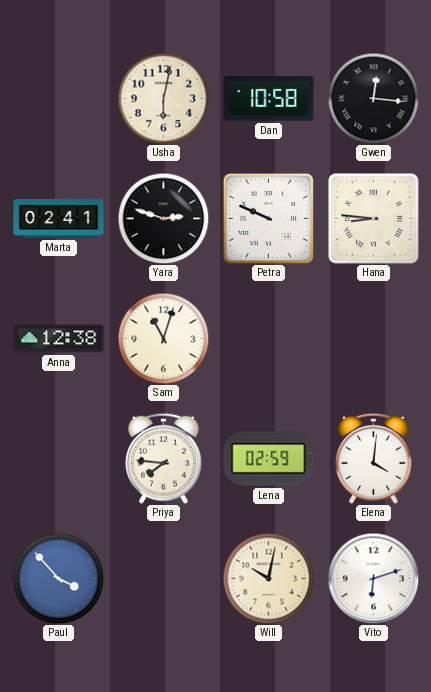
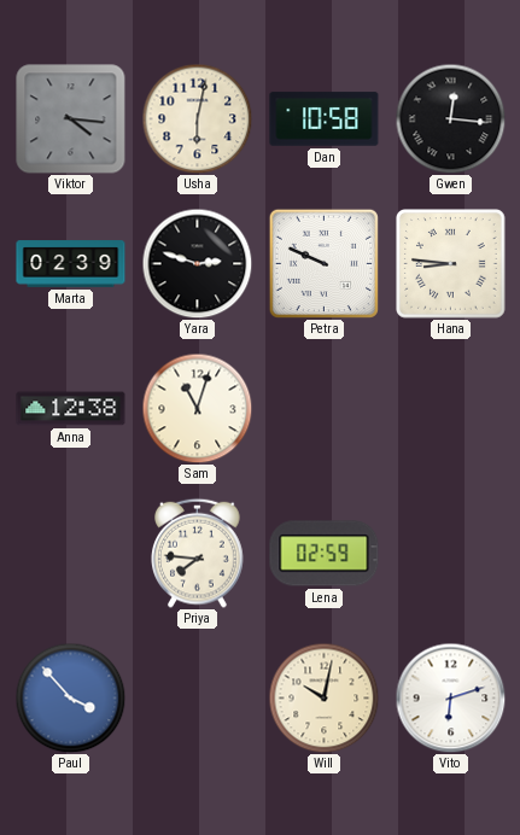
Viktor: none -> 4:16 (71, 119)
Marta: 02:41 -> 02:39 (71, 264)
Elena: 4:01 -> none (374, 458)
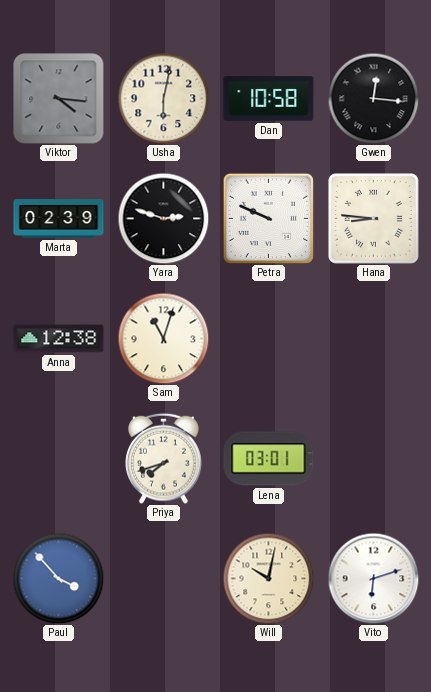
Priya: 7:46 -> 7:42 (164, 458)
Lena: 02:59 -> 03:01 (269, 459)
